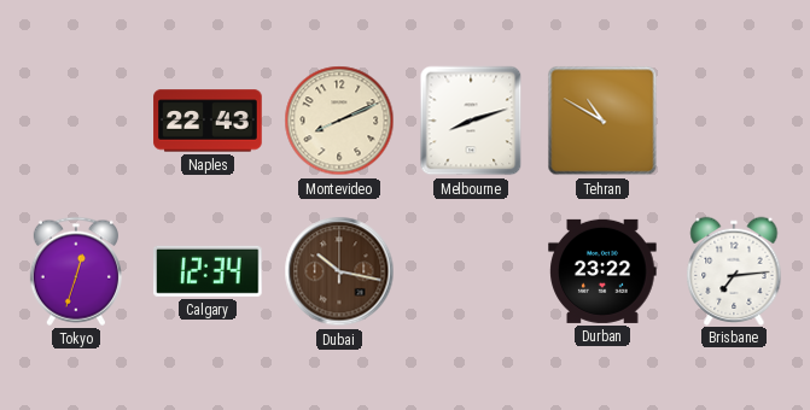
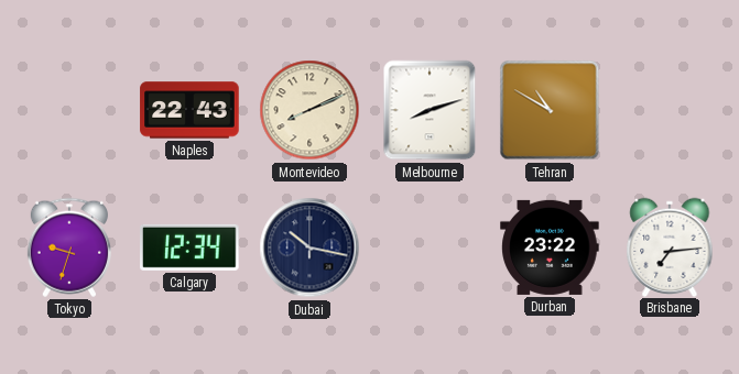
Tokyo: 12:33 -> 9:33 (69, 248)
Dubai dial: brown -> navy (309, 248)
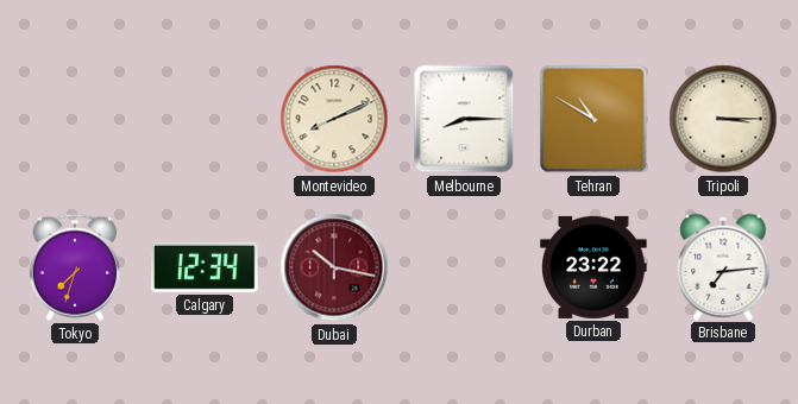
Naples: 22:43 -> none (189, 110)
Melbourne: 8:12 -> 8:15 (464, 119)
Tripoli: none -> 3:15 (723, 119)
Tokyo: 9:33 -> 7:33 (75, 267)
Dubai dial: navy -> burgundy (334, 267)
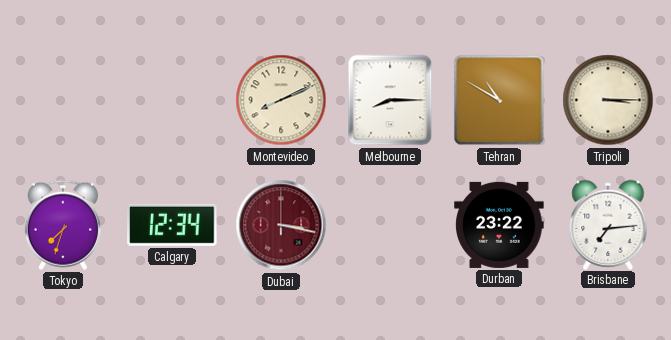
Dubai: 10:17 -> 3:17 (281, 225)
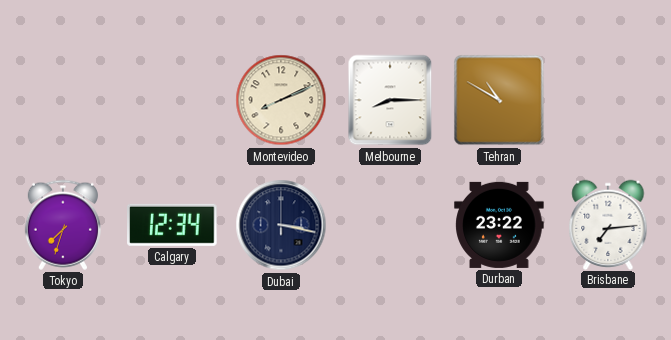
Tripoli: 3:15 -> none (608, 100)
Dubai dial: burgundy -> navy (281, 225)
